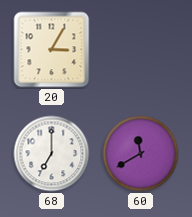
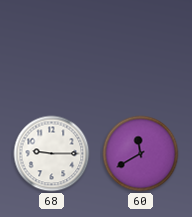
20: 3:05 -> none (52, 50)
68: 7:00 -> 9:15 (52, 154)
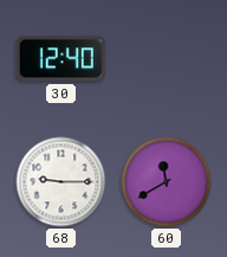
30: none -> 12:40 (60, 59)
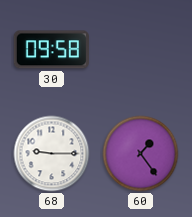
30: 12:40 -> 09:58 (51, 50)
60: 11:40 -> 1:24 (141, 154)
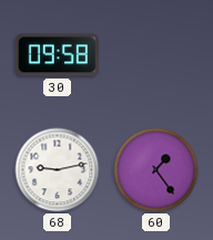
68: 9:15 -> 9:13 (58, 170)
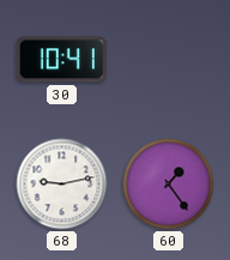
30: 09:58 -> 10:41 (61, 60)
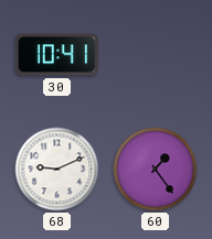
68: 9:13 -> 9:11 (57, 170)
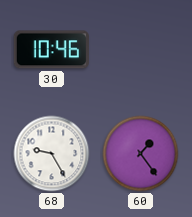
30: 10:41 -> 10:46 (51, 50)
68: 9:11 -> 9:25 (52, 154)
